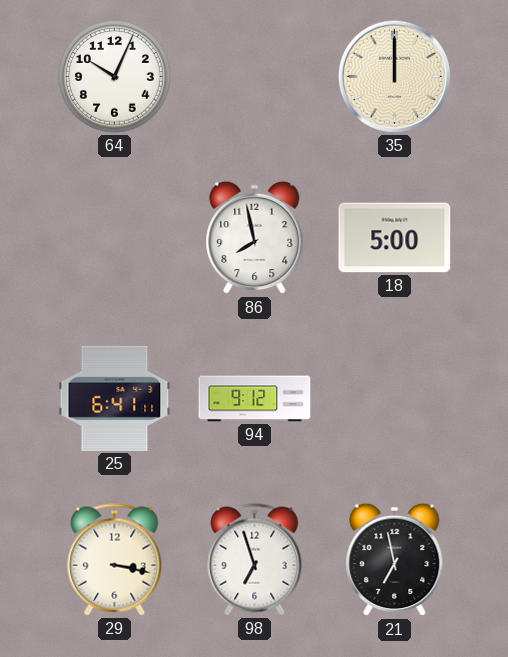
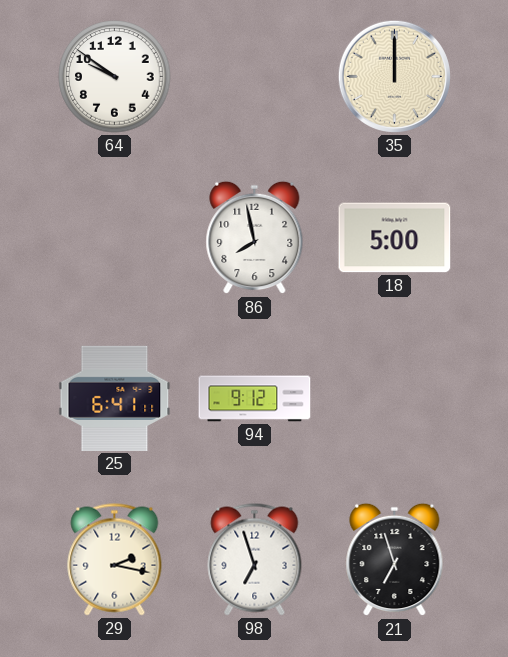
64: 10:04 -> 9:51 (115, 77)
29: 3:17 -> 2:17 (115, 560)
21: 6:58 -> 6:57 (395, 560)
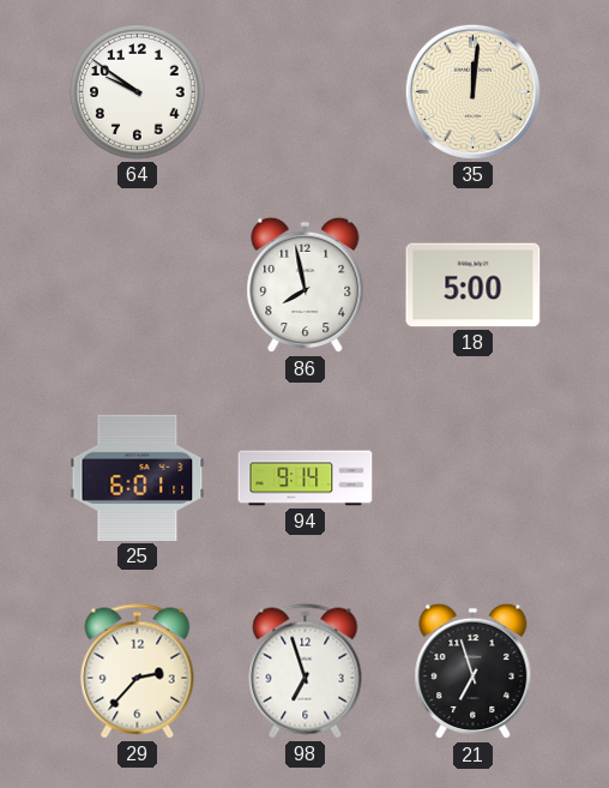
35: 12:00 -> 12:01 (472, 91)
25: 6:41 -> 6:01 (138, 477)
94: 9:12 -> 9:14 (306, 479)
29: 2:17 -> 2:37 (138, 672)
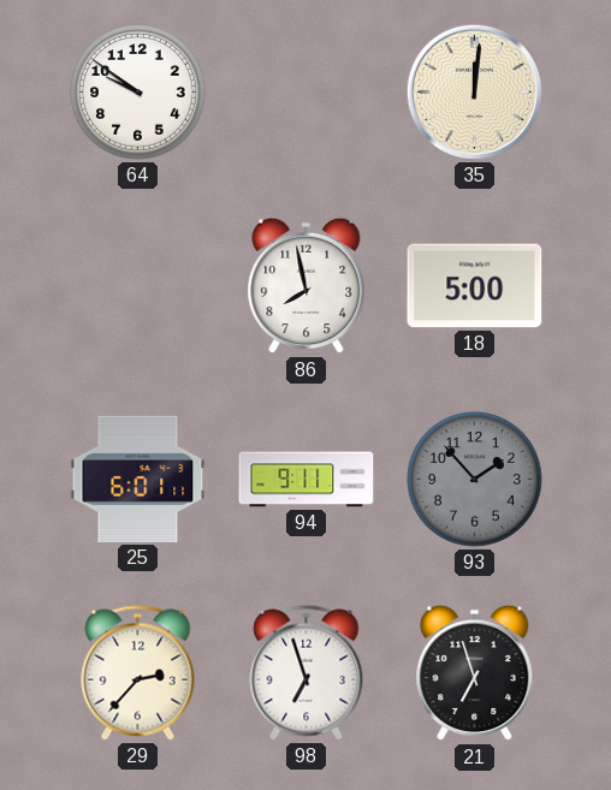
94: 9:14 -> 9:11 (307, 480)
93: none -> 1:53 (475, 480)
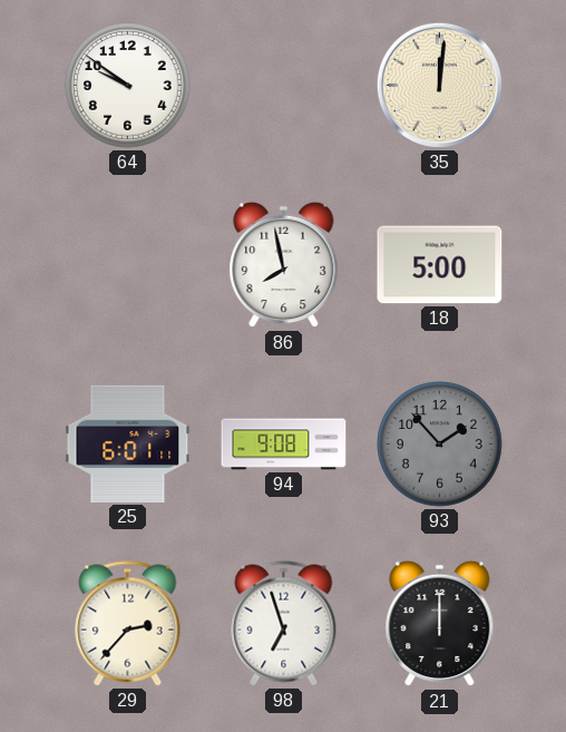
94: 9:11 -> 9:08 (284, 445)
21: 6:57 -> 12:00 (440, 624)
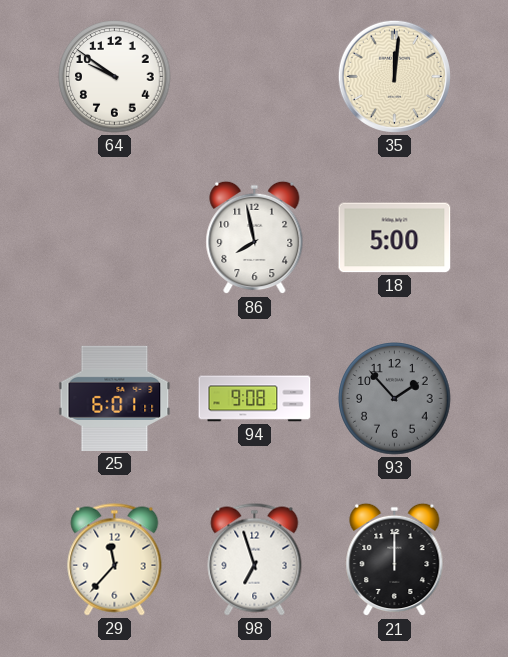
29: 2:37 -> 11:37 (115, 560)
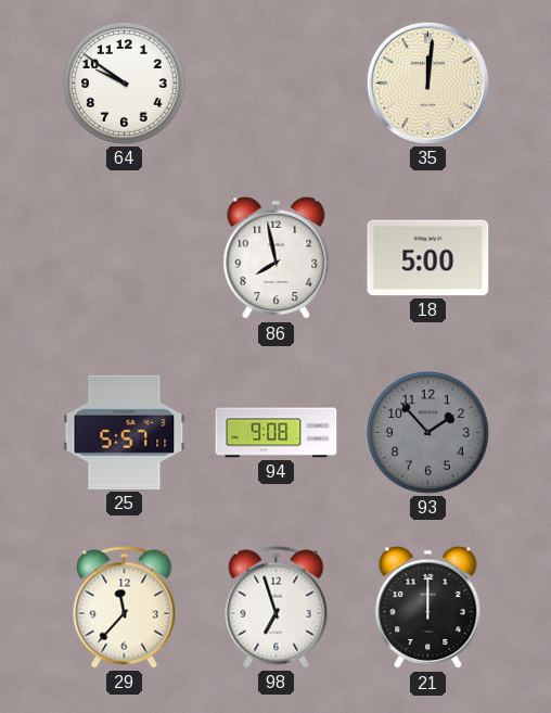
25: 6:01 -> 5:57 (125, 432)
